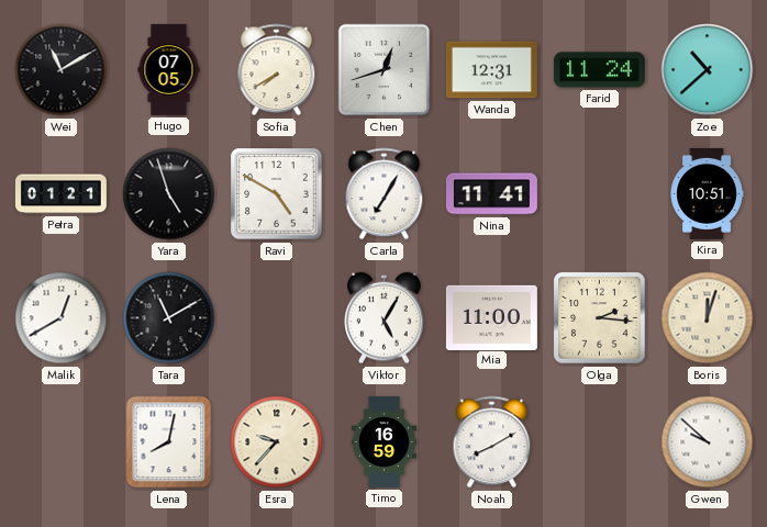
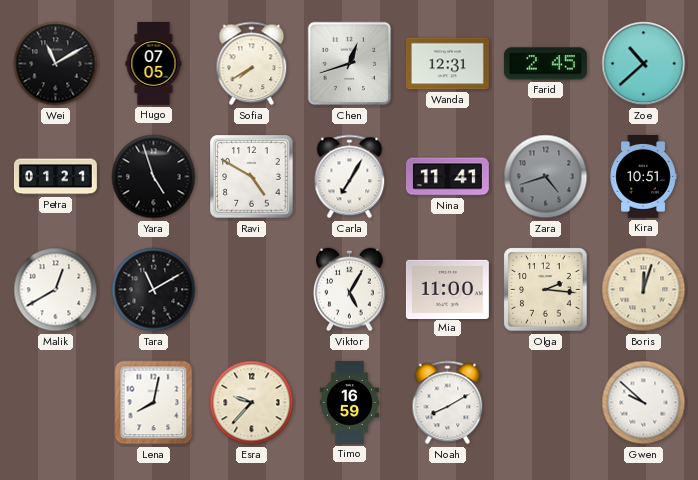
Farid: 11:24 -> 2:45 (545, 64)
Zara: none -> 4:42 (546, 177)
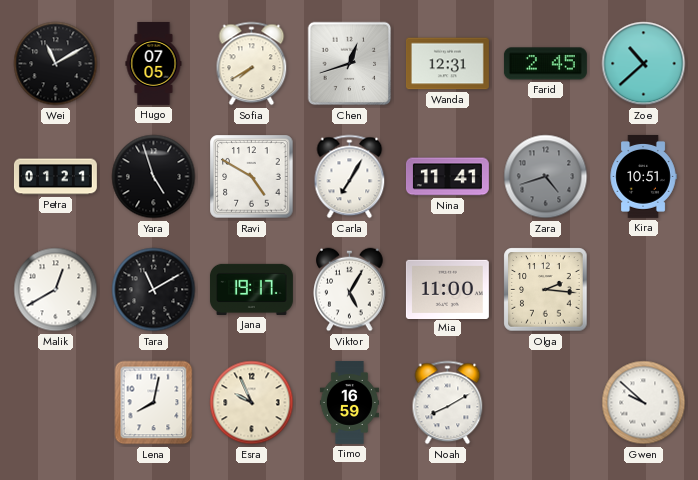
Jana: none -> 19:17 (251, 289)
Boris: 12:03 -> none (644, 290)
Esra: 9:37 -> 9:56 (252, 403)
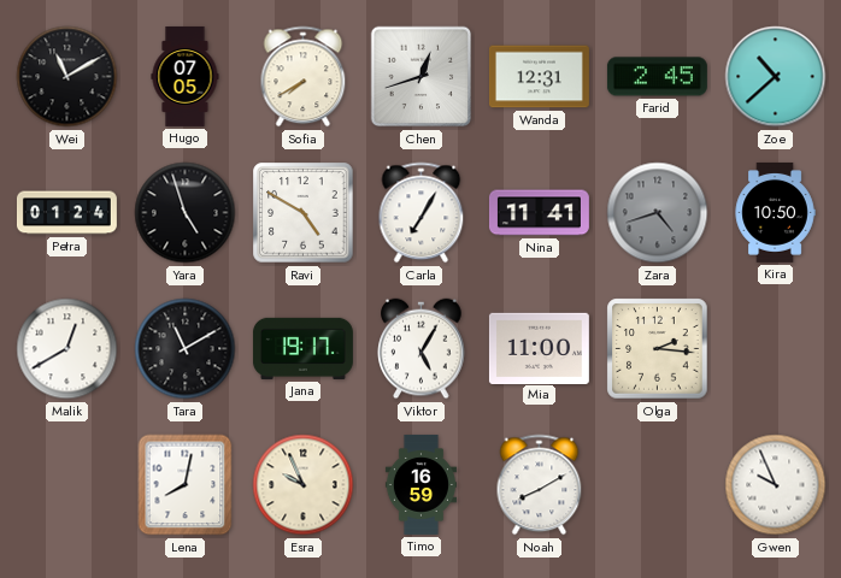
Petra: 01:21 -> 01:24 (67, 213)
Kira: 10:51 -> 10:50 (775, 212)
Gwen: 9:52 -> 9:56 (776, 485)
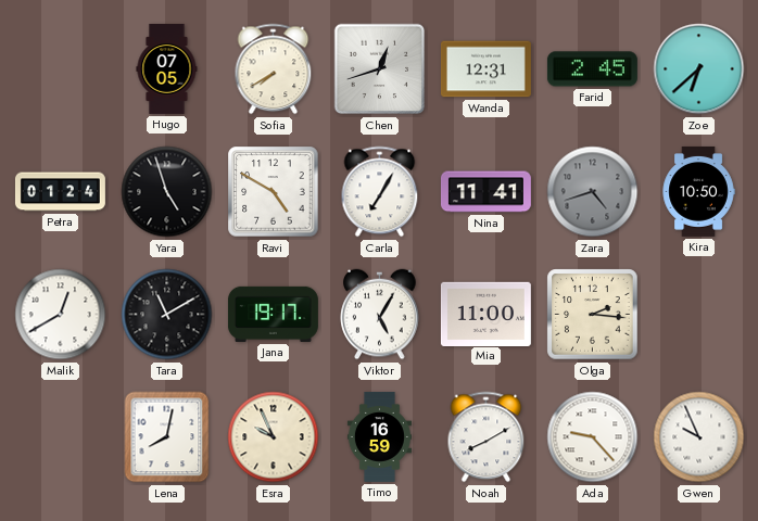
Wei: 11:10 -> none (67, 77)
Zoe: 10:38 -> 6:38 (699, 69)
Ada: none -> 9:23 (593, 437)
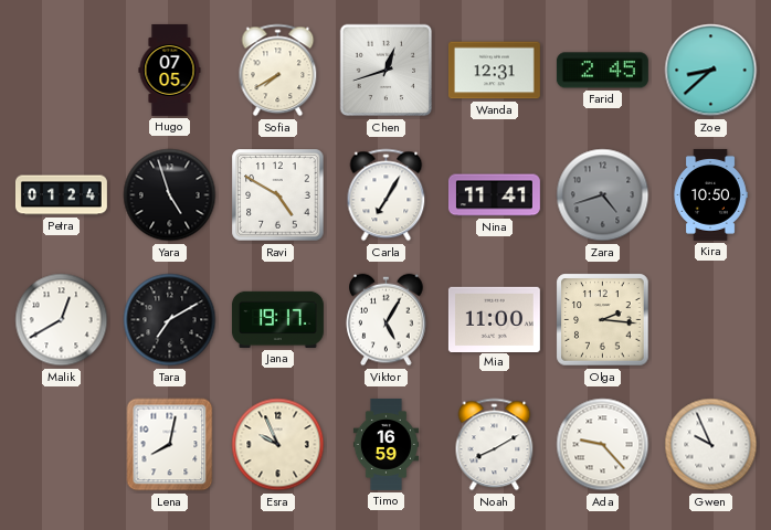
Zoe: 6:38 -> 8:38 (711, 71)
Tara: 11:10 -> 7:10 (170, 320)
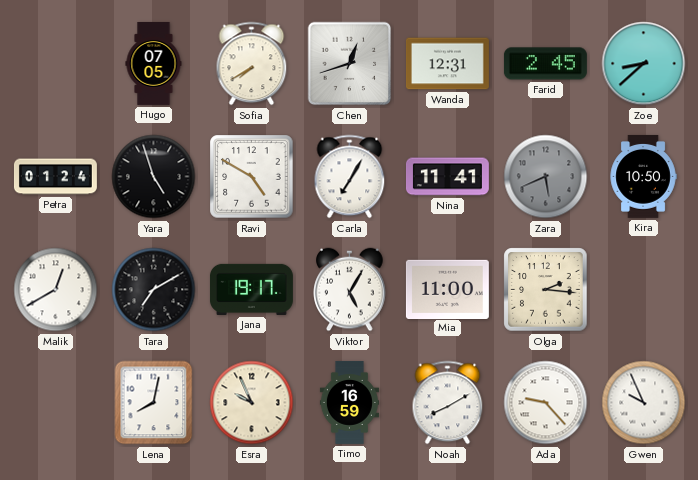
Zara: 4:42 -> 5:41 (546, 177)
